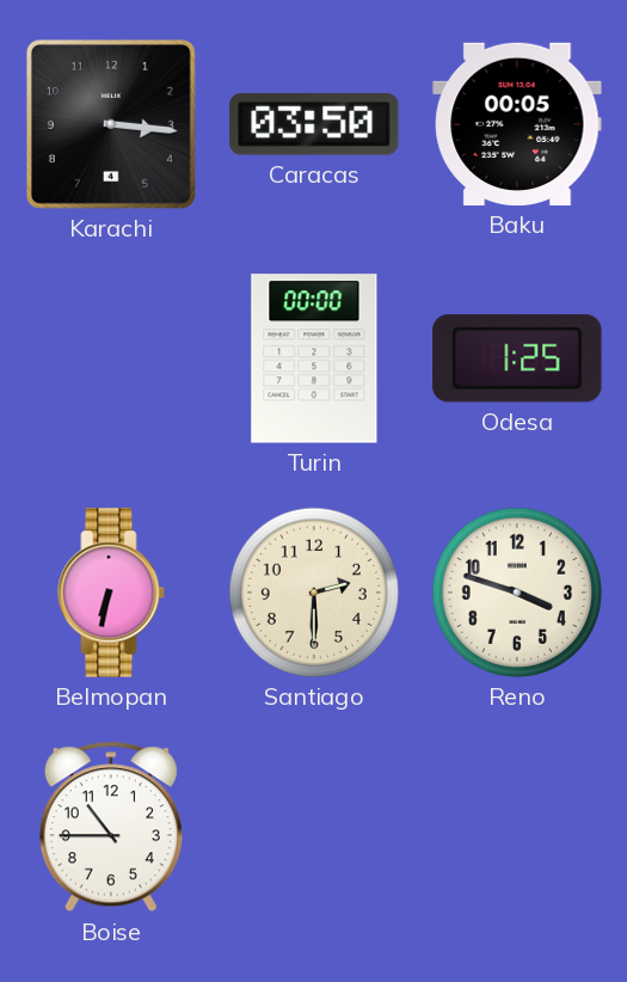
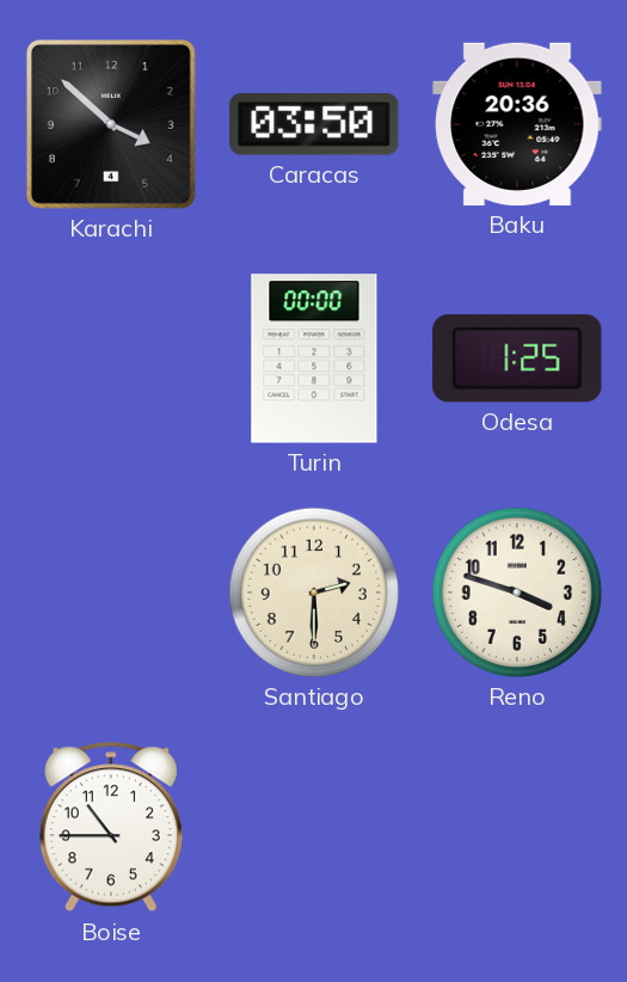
Karachi: 3:16 -> 3:52 (111, 124)
Baku: 00:05 -> 20:36 (517, 124)
Belmopan: 6:32 -> none (111, 593)
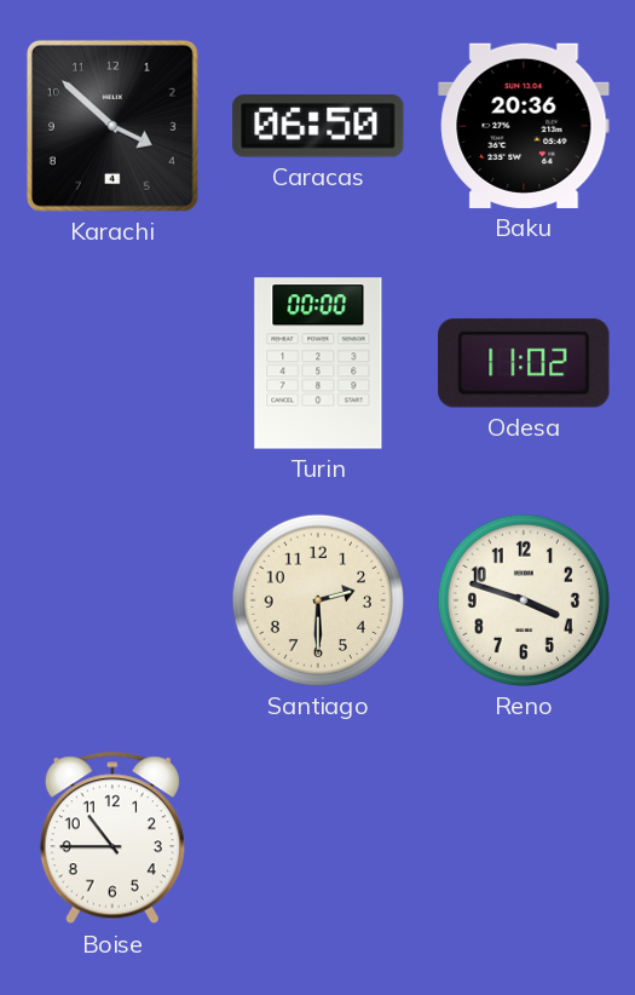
Caracas: 03:50 -> 06:50 (318, 126)
Odesa: 1:25 -> 11:02 (524, 363)
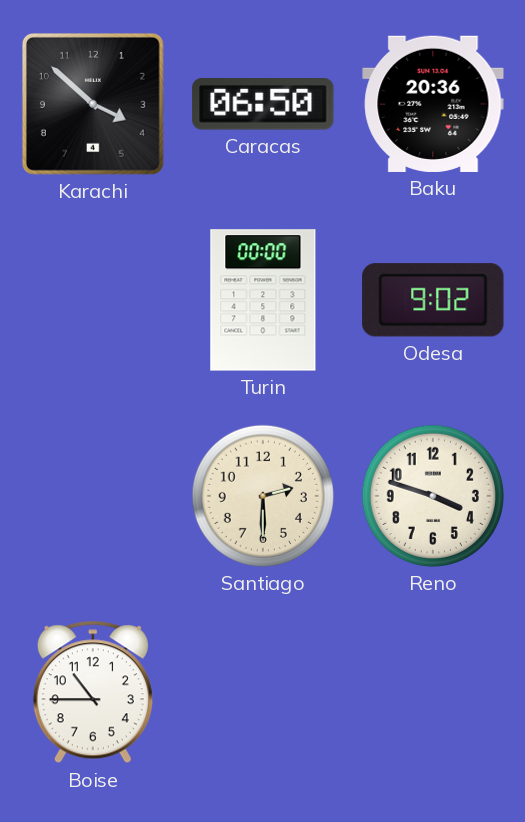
Odesa: 11:02 -> 9:02 (433, 300)
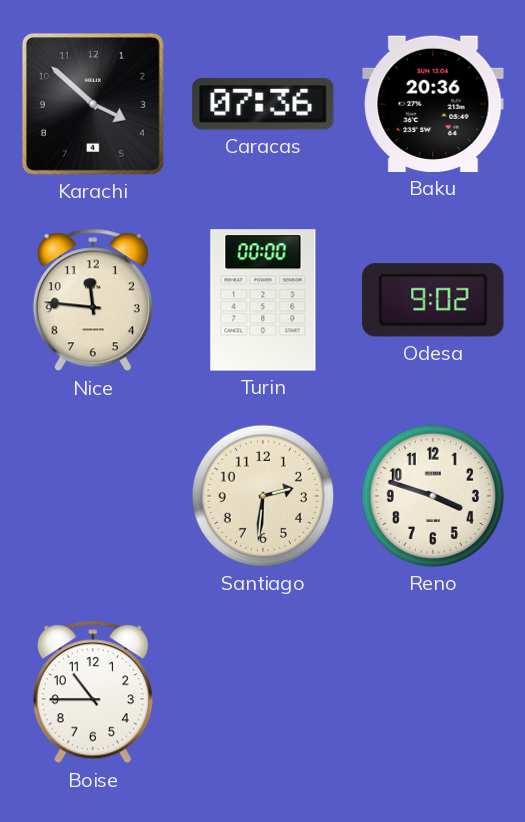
Caracas: 06:50 -> 07:36 (263, 104)
Nice: none -> 11:46 (93, 300)
Santiago: 2:30 -> 2:31 (263, 496)
